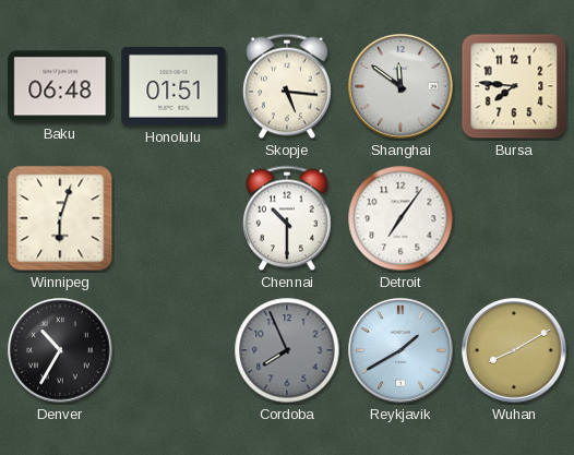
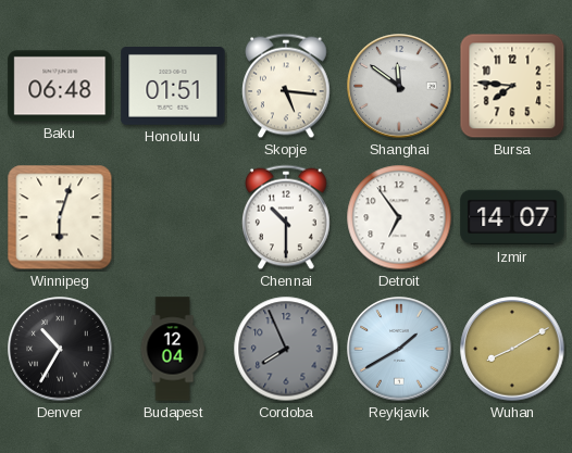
Detroit: 7:06 -> 6:54 (399, 217)
Izmir: none -> 14:07 (512, 217)
Budapest: none -> 12:04 (173, 349)
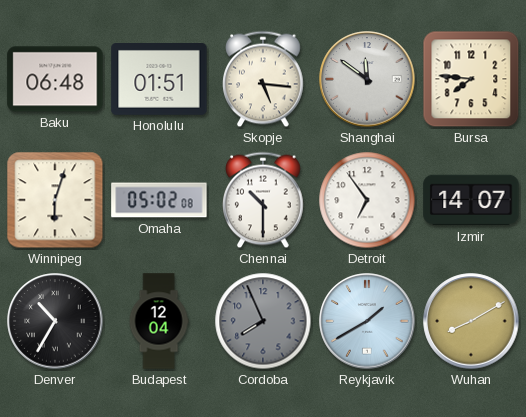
Omaha: none -> 05:02 (159, 200)
